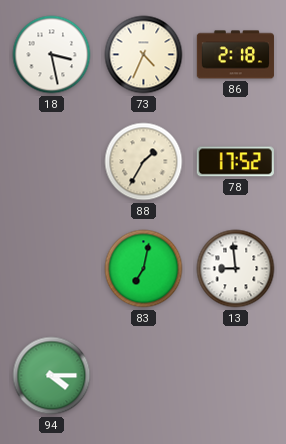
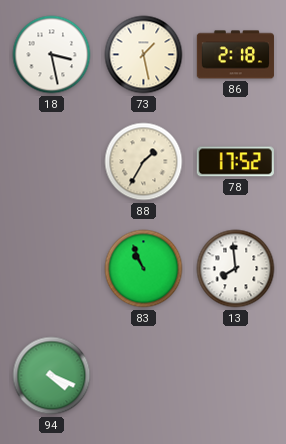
73: 4:34 -> 1:28 (144, 55)
83: 7:02 -> 10:56 (144, 269)
13: 8:59 -> 7:59 (236, 269)
94: 4:15 -> 4:19 (52, 376)
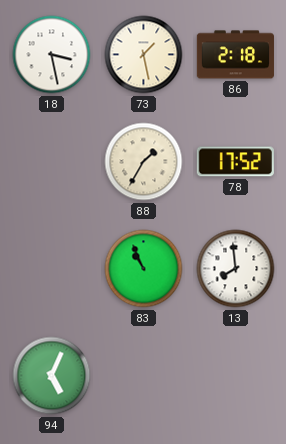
94: 4:19 -> 5:04 (52, 376)
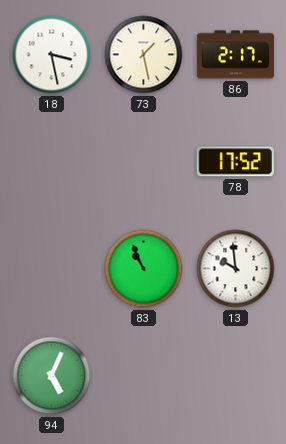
86: 2:18 -> 2:17 (235, 55)
88: 1:35 -> none (144, 162)
13: 7:59 -> 9:59 (236, 269)
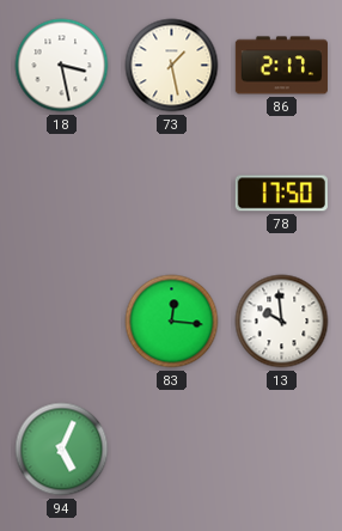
78: 17:52 -> 17:50 (281, 194)
83: 10:56 -> 12:16 (172, 322)
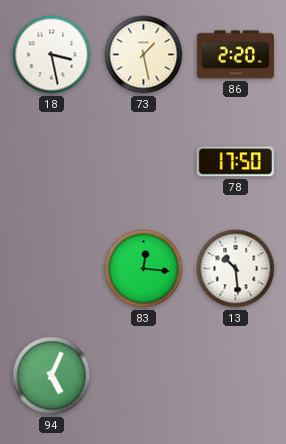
86: 2:17 -> 2:20 (235, 55)
13: 9:59 -> 10:29 (236, 269)
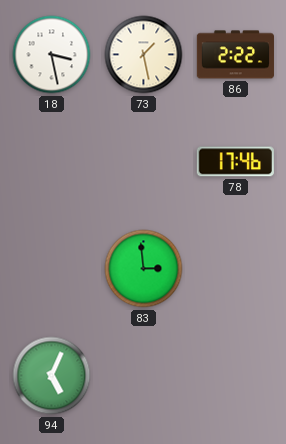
86: 2:20 -> 2:22 (235, 55)
78: 17:50 -> 17:46 (235, 162)
83: 12:16 -> 2:59 (144, 269)
13: 10:29 -> none (236, 269)
